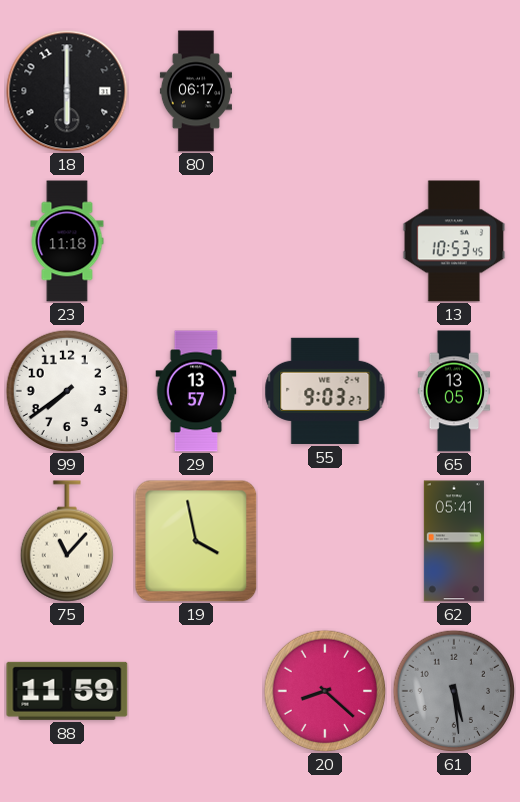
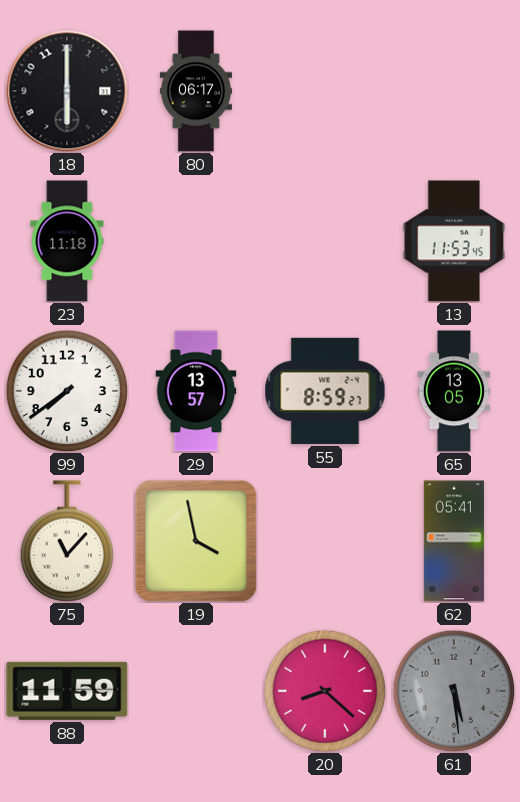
13: 10:53 -> 11:53 (454, 241)
55: 9:03 -> 8:59 (325, 391)
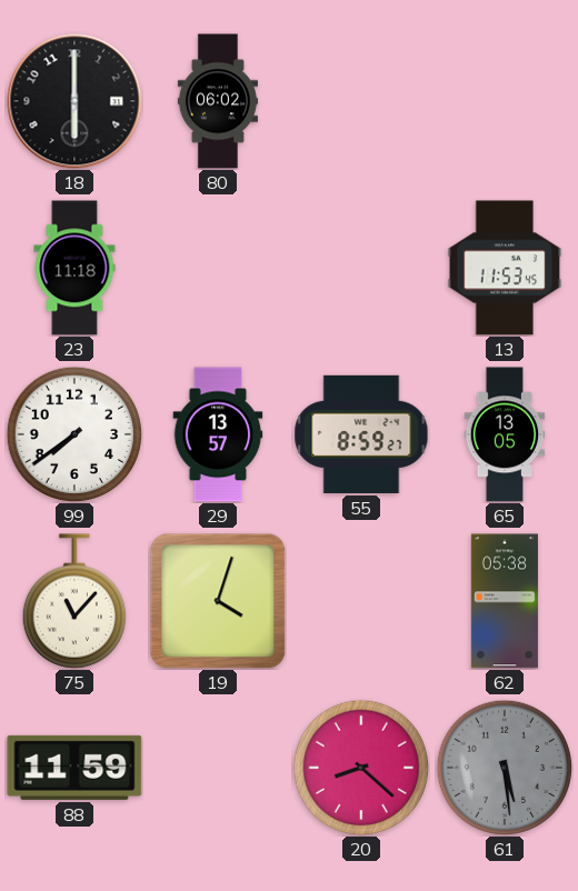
80: 06:17 -> 06:02 (218, 101)
19: 3:58 -> 4:03 (218, 601)
62: 05:41 -> 05:38 (505, 601)
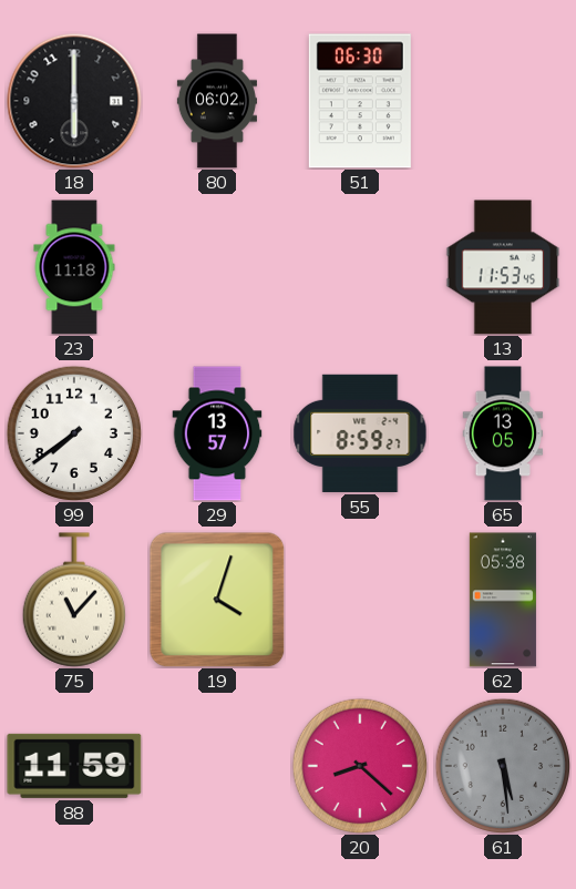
51: none -> 06:30 (360, 101)
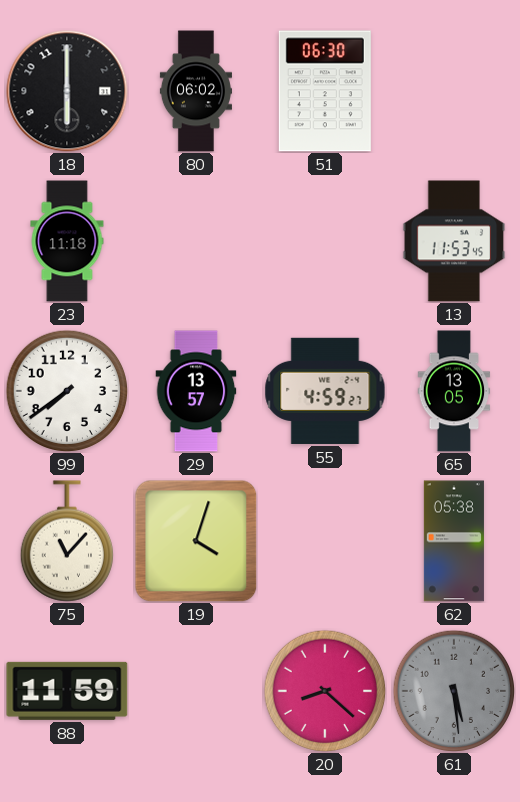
55: 8:59 -> 4:59 (325, 391)
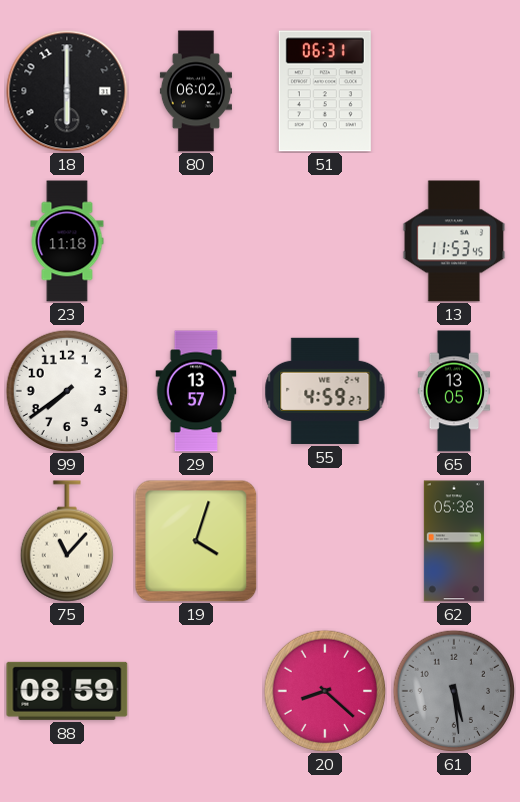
51: 06:30 -> 06:31 (325, 91)
88: 11:59 -> 08:59 (67, 691)
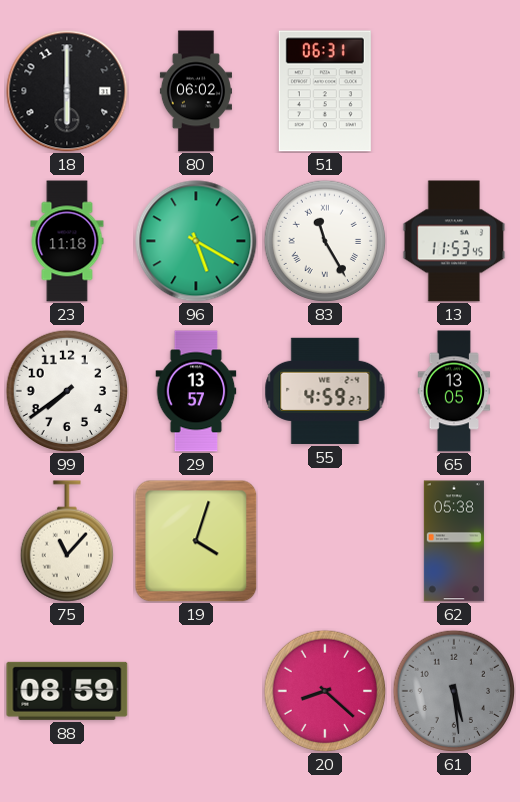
96: none -> 5:20 (196, 241)
83: none -> 11:25 (325, 241)
